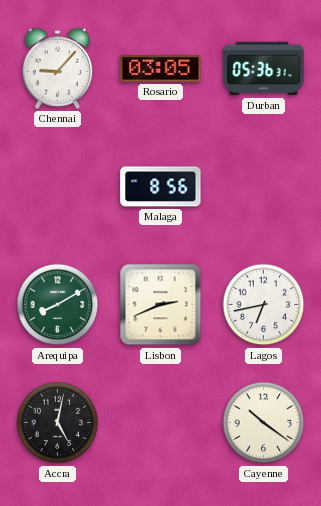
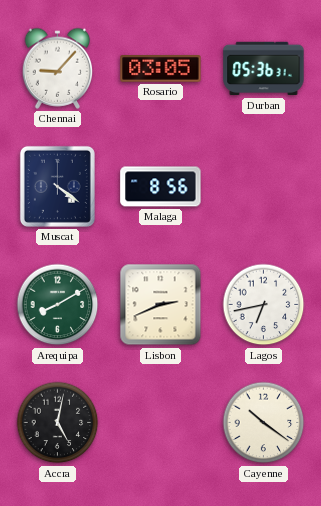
Muscat: none -> 4:21 (57, 186)
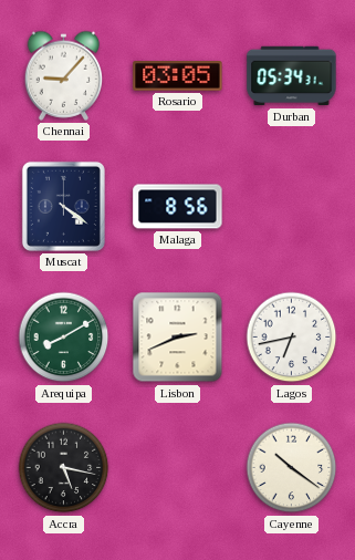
Durban: 05:36 -> 05:34 (292, 76)
Accra: 5:02 -> 5:17 (64, 468)
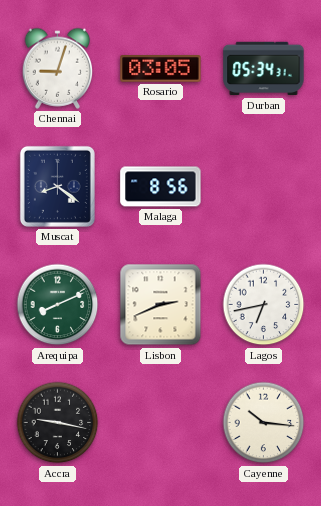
Chennai: 9:07 -> 9:03 (58, 68)
Muscat: 4:21 -> 8:21 (57, 186)
Arequipa: 8:10 -> 8:11 (58, 305)
Accra: 5:17 -> 9:17 (58, 423)
Cayenne: 10:21 -> 10:16 (264, 423)
